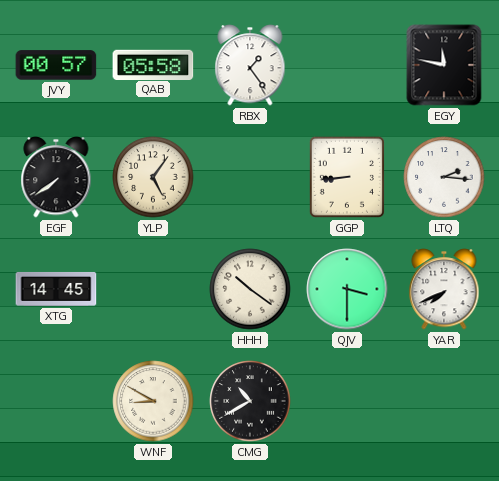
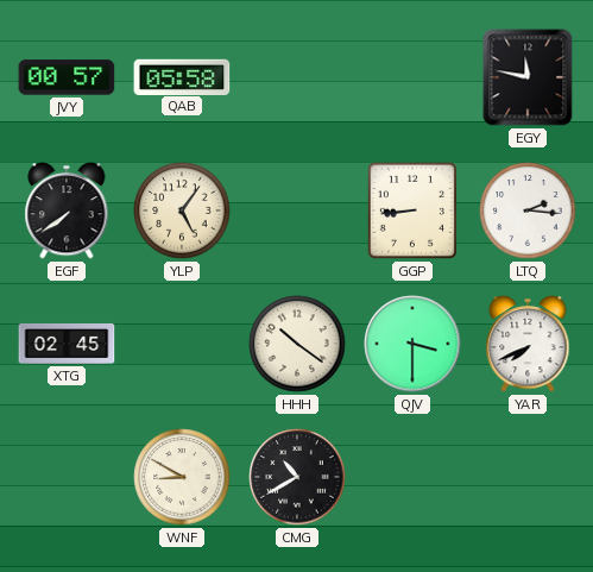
RBX: 1:24 -> none (250, 65)
XTG: 14:45 -> 02:45 (67, 344)
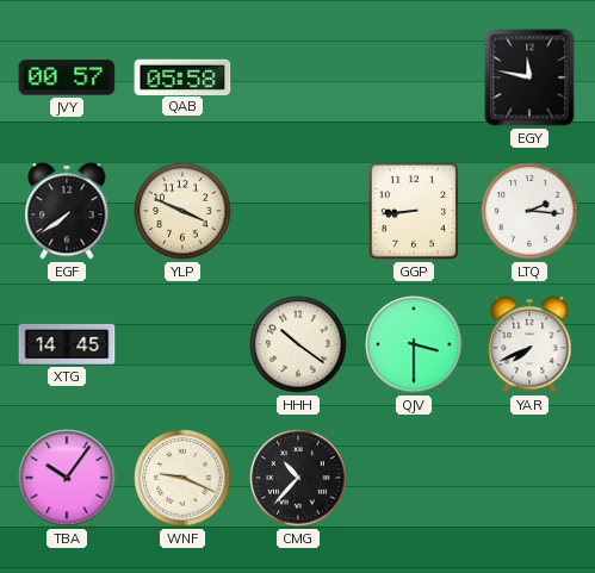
YLP: 5:06 -> 3:49 (182, 211)
XTG: 02:45 -> 14:45 (67, 344)
TBA: none -> 10:06 (67, 478)
WNF: 8:50 -> 9:19 (182, 478)
CMG: 10:40 -> 10:37 (298, 478)
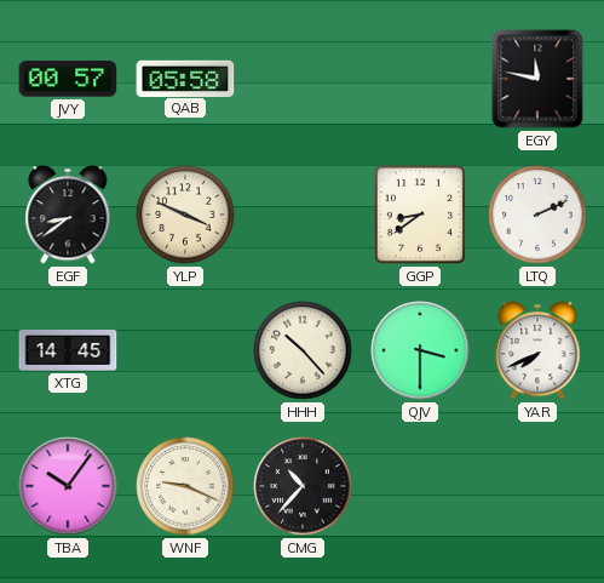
EGF: 7:39 -> 8:39 (68, 215)
GGP: 8:44 -> 8:39 (420, 215)
LTQ: 2:16 -> 2:11 (537, 215)
HHH: 10:21 -> 10:23 (303, 350)
